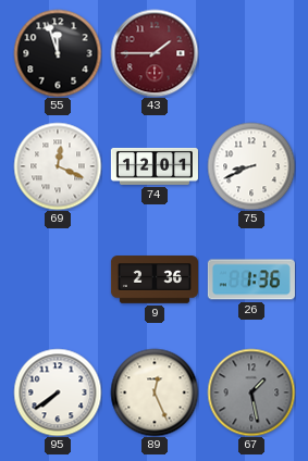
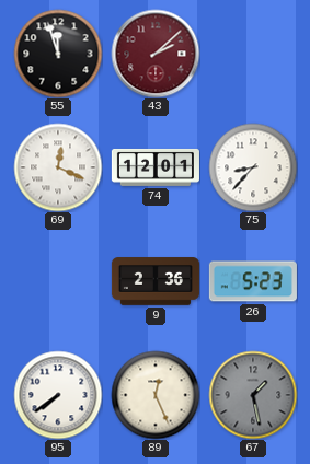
43: 1:45 -> 2:08 (156, 54)
75: 8:41 -> 8:37 (253, 167)
26: 1:36 -> 5:23 (253, 281)
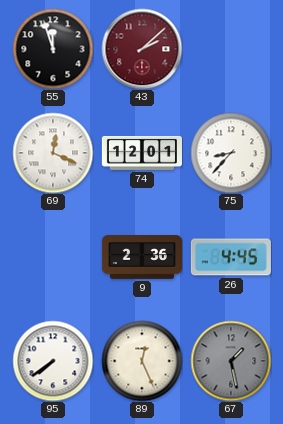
26: 5:23 -> 4:45 (231, 257)
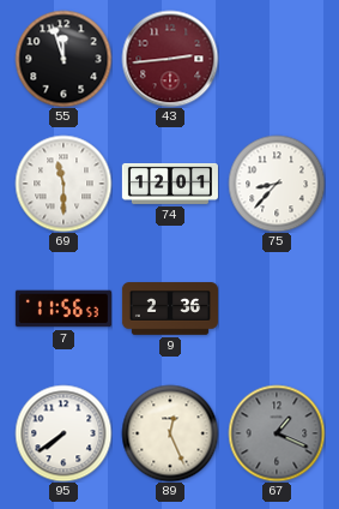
43: 2:08 -> 2:44 (170, 59)
69: 12:19 -> 11:30 (63, 184)
7: none -> 11:56 (63, 309)
26: 4:45 -> none (231, 257)
67: 1:28 -> 1:19 (277, 433)
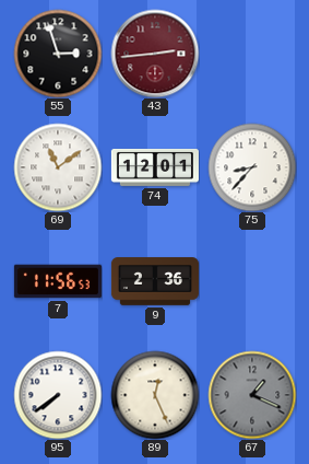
55: 11:57 -> 2:57 (58, 54)
69: 11:30 -> 11:09 (58, 167)
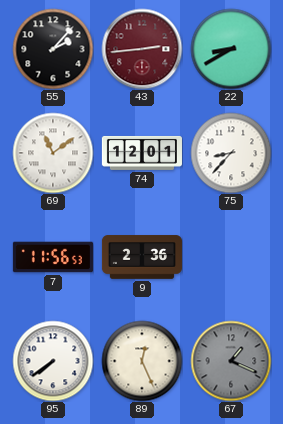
55: 2:57 -> 2:07 (53, 49)
22: none -> 8:40 (231, 49)
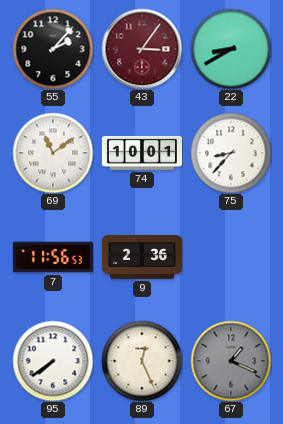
43: 2:44 -> 3:06 (142, 49)
74: 12:01 -> 10:01 (142, 153)
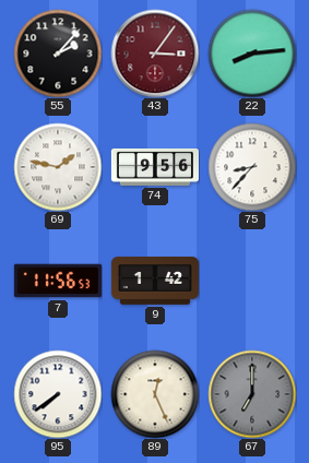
22: 8:40 -> 8:14 (252, 54)
69: 11:09 -> 1:47 (58, 167)
74: 10:01 -> 9:56 (155, 167)
9: 2:36 -> 1:42 (155, 281)
67: 1:19 -> 7:00 (252, 394)
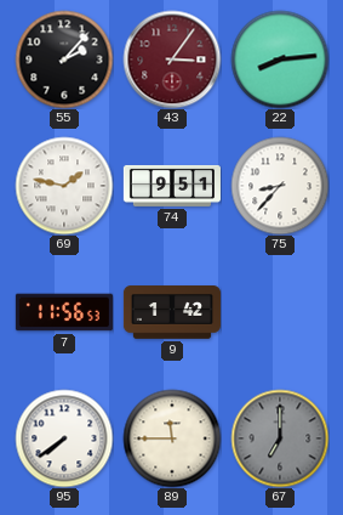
74: 9:56 -> 9:51 (172, 186)
89: 12:26 -> 11:45 (172, 438)
